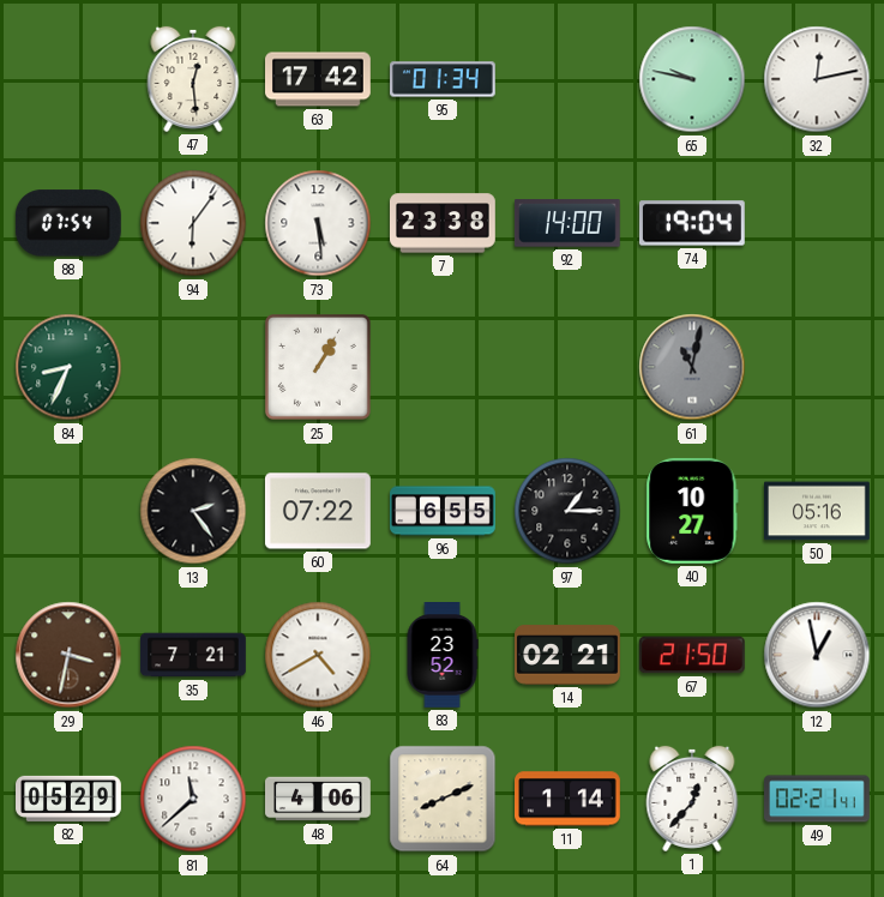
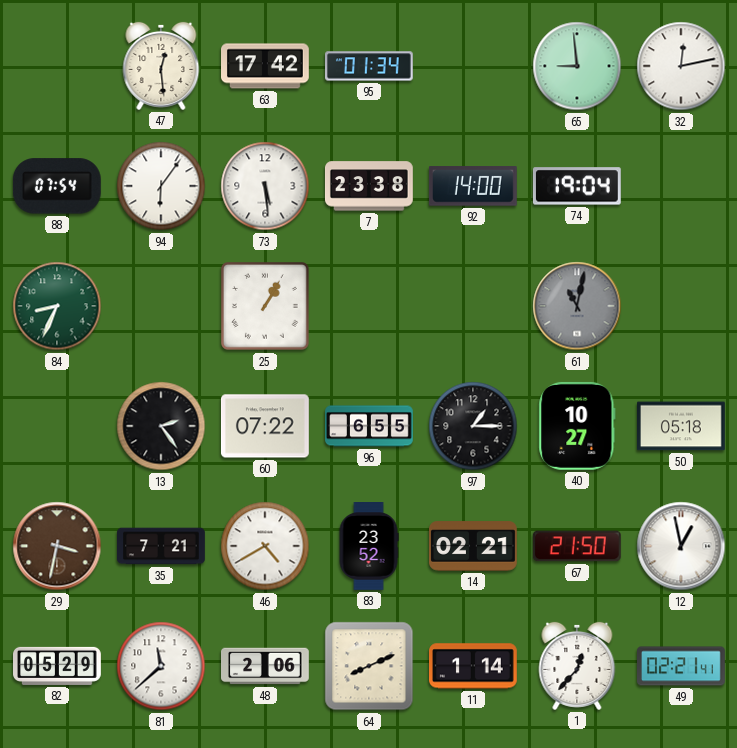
65: 9:47 -> 8:59 (577, 66)
50: 05:16 -> 05:18 (682, 426)
48: 4:06 -> 2:06 (266, 666)
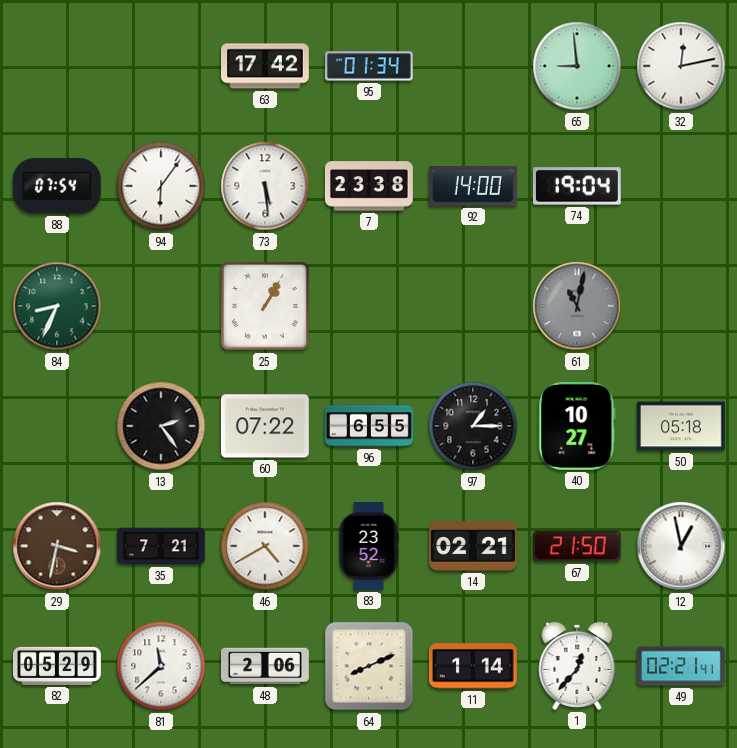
47: 12:29 -> none (161, 66)
